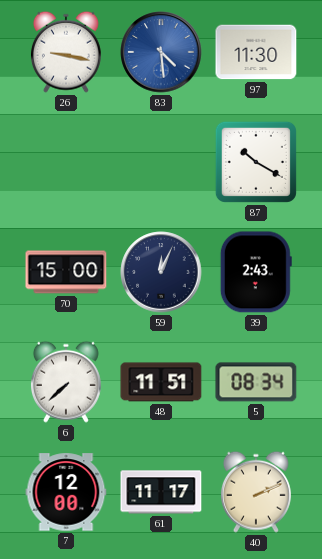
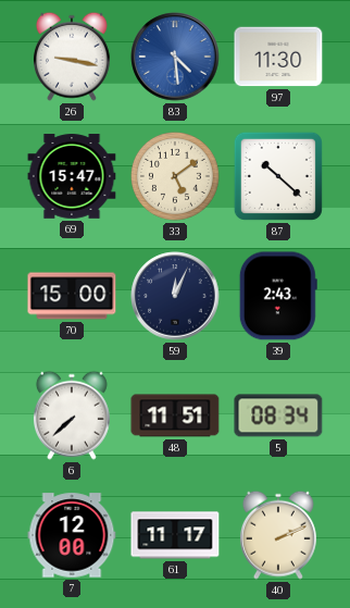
69: none -> 15:47 (72, 176)
33: none -> 5:09 (176, 177)
87: 10:20 -> 10:22 (278, 176)
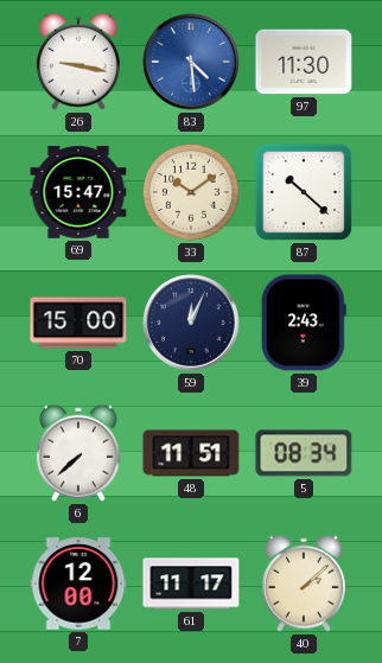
33: 5:09 -> 10:09 (192, 193)
40: 2:11 -> 2:08 (304, 584)
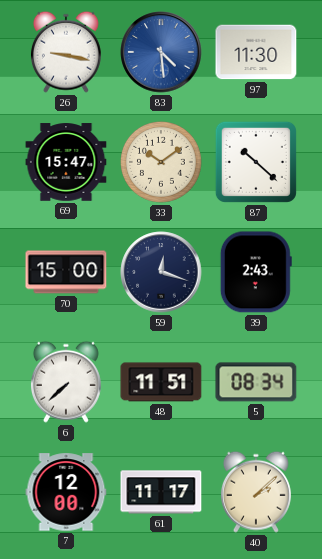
59: 12:04 -> 12:18 (161, 272)
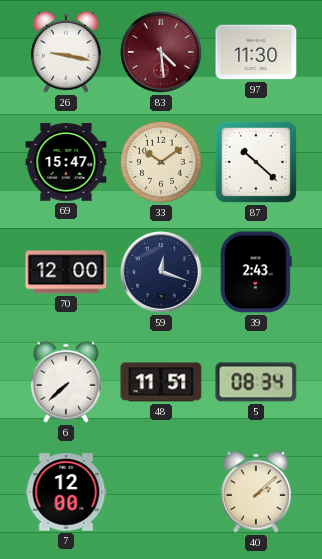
83 dial: blue -> burgundy (161, 52)
70: 15:00 -> 12:00 (66, 272)
61: 11:17 -> none (161, 492)
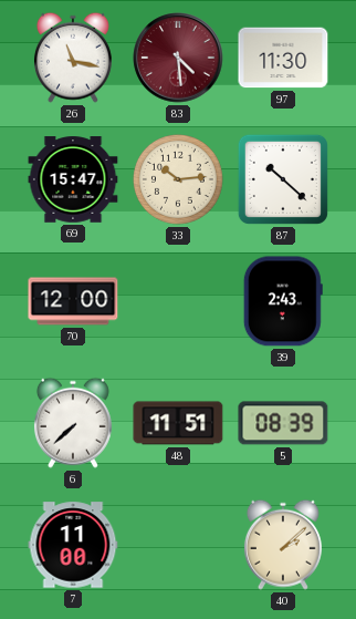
26: 9:17 -> 11:17 (73, 58)
33: 10:09 -> 10:14 (179, 180)
59: 12:18 -> none (161, 272)
5: 08:34 -> 08:39 (283, 423)
7: 12:00 -> 11:00 (73, 545)
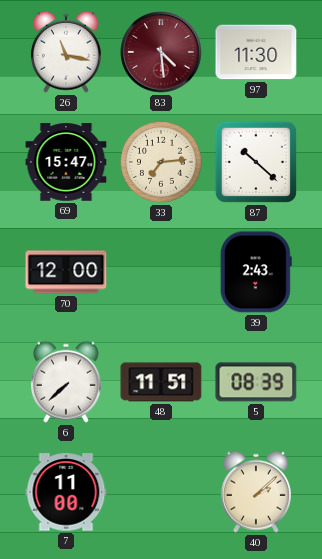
33: 10:14 -> 7:14 (162, 163)
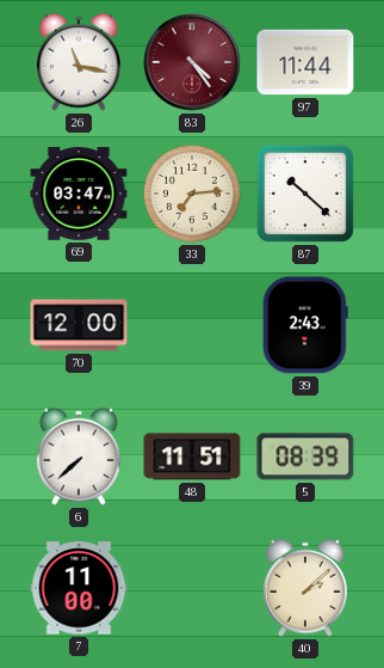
83: 4:29 -> 4:24 (192, 62)
97: 11:30 -> 11:44 (305, 62)
69: 15:47 -> 03:47 (79, 194)
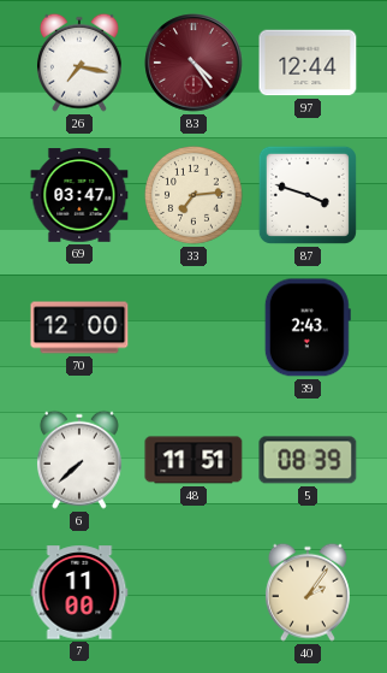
26: 11:17 -> 7:17 (79, 63)
97: 11:44 -> 12:44 (308, 63)
87: 10:22 -> 3:48 (308, 195)
40: 2:08 -> 2:06 (308, 592)
